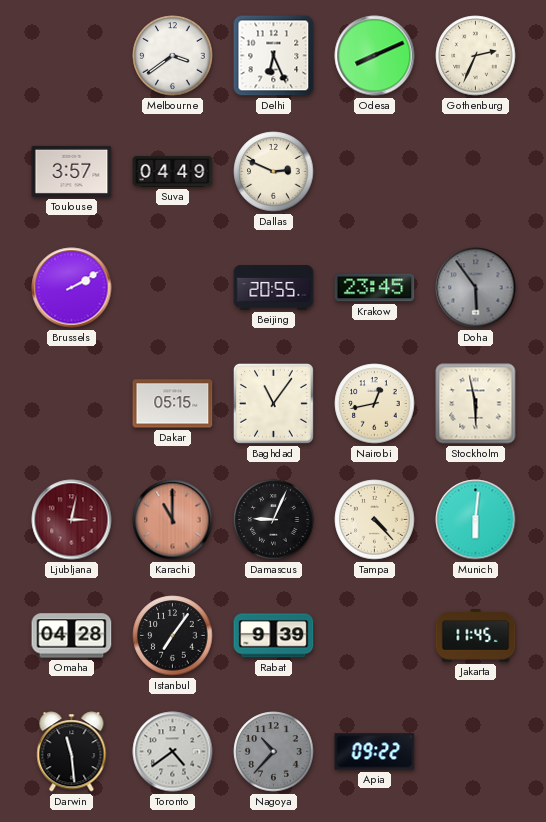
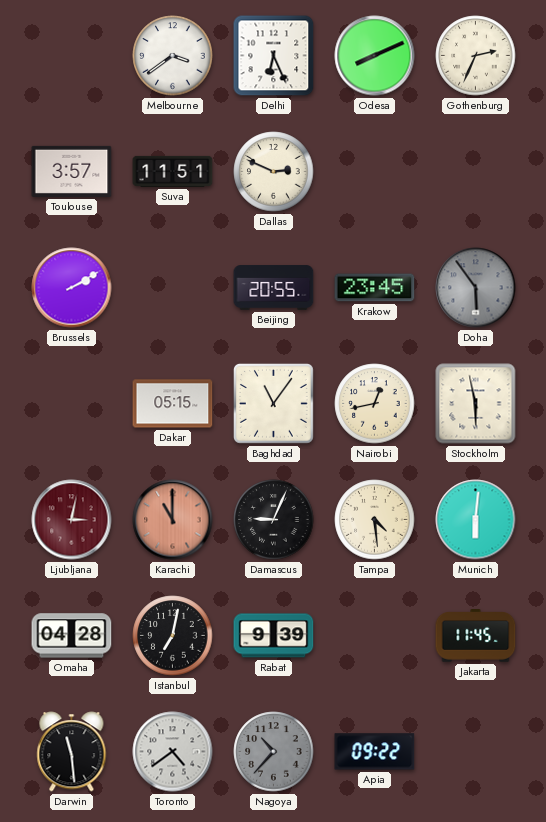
Suva: 04:49 -> 11:51 (173, 171)
Tampa: 4:23 -> 4:29 (375, 520)
Istanbul: 7:06 -> 7:02 (173, 636)
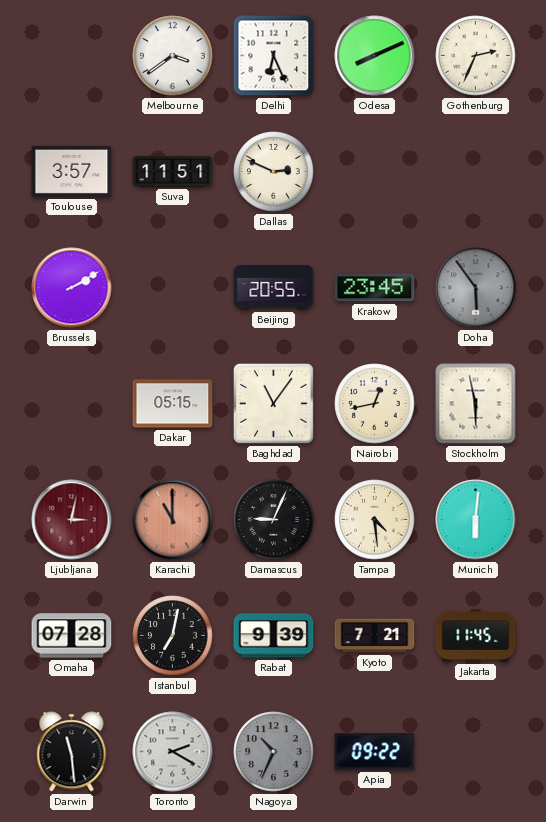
Omaha: 04:28 -> 07:28 (72, 636)
Kyoto: none -> 7:21 (375, 636)
Toronto: 4:39 -> 2:20 (173, 752)
Nagoya: 10:37 -> 10:34 (274, 752)
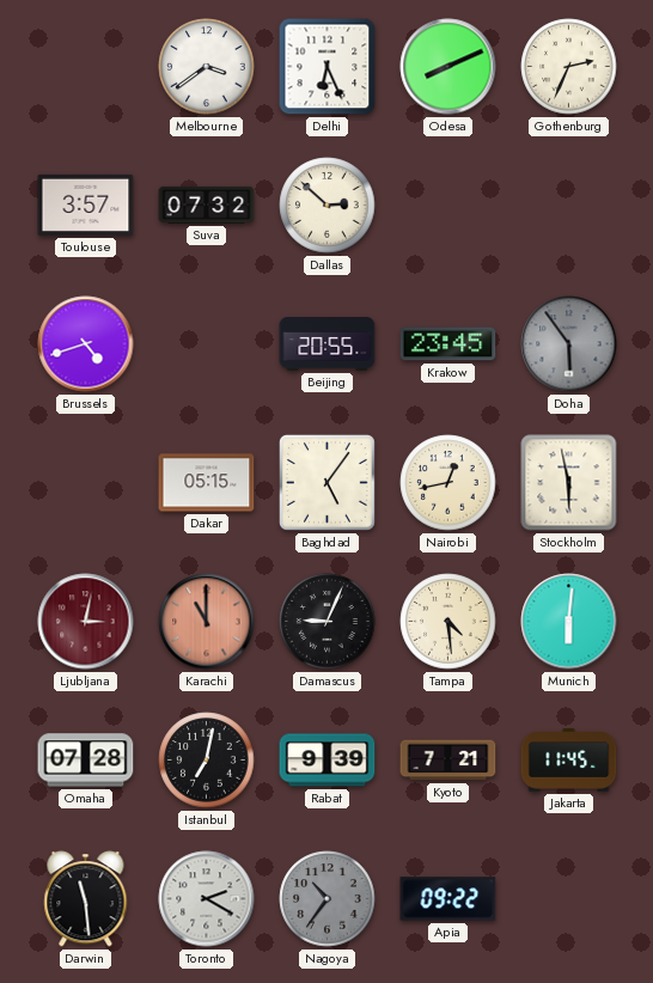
Suva: 11:51 -> 07:32 (207, 204)
Dallas: 2:49 -> 2:52 (328, 206)
Brussels: 2:10 -> 4:42 (86, 344)
Baghdad: 11:06 -> 5:06 (326, 482)
Nagoya: 10:34 -> 10:36 (328, 899)
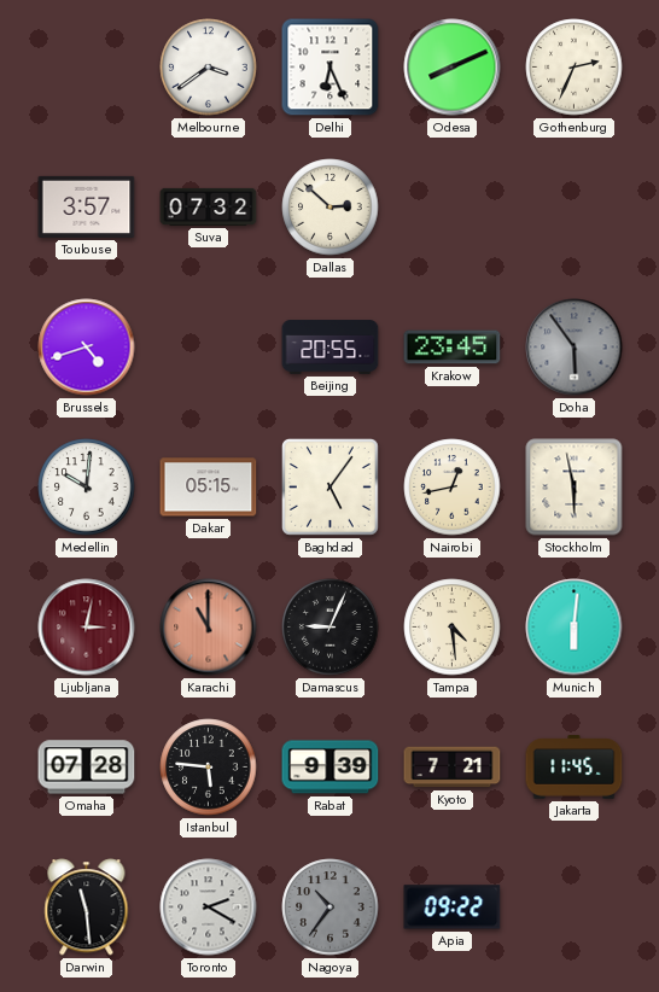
Medellin: none -> 10:01 (87, 488)
Istanbul: 7:02 -> 5:46 (209, 768)
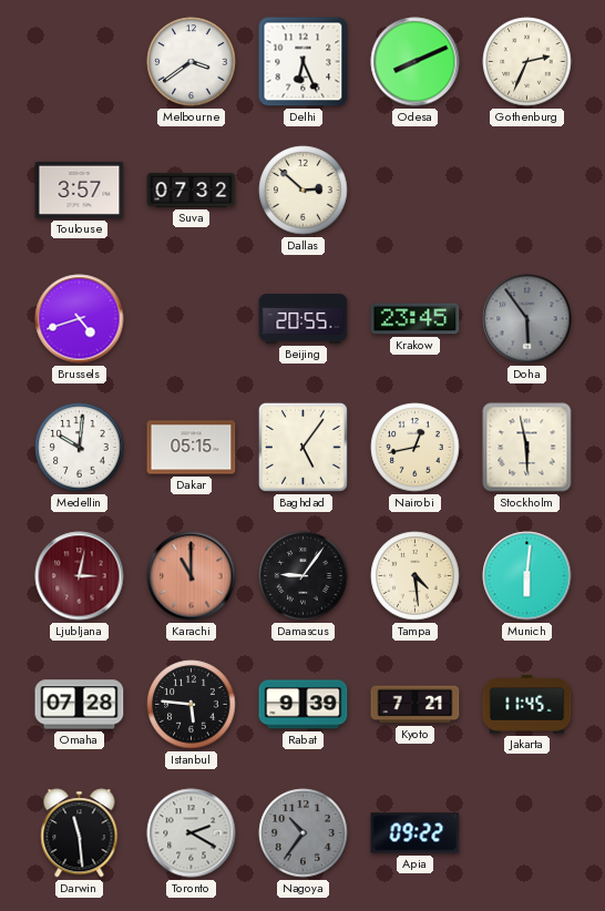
Damascus: 9:04 -> 9:06 (304, 576)
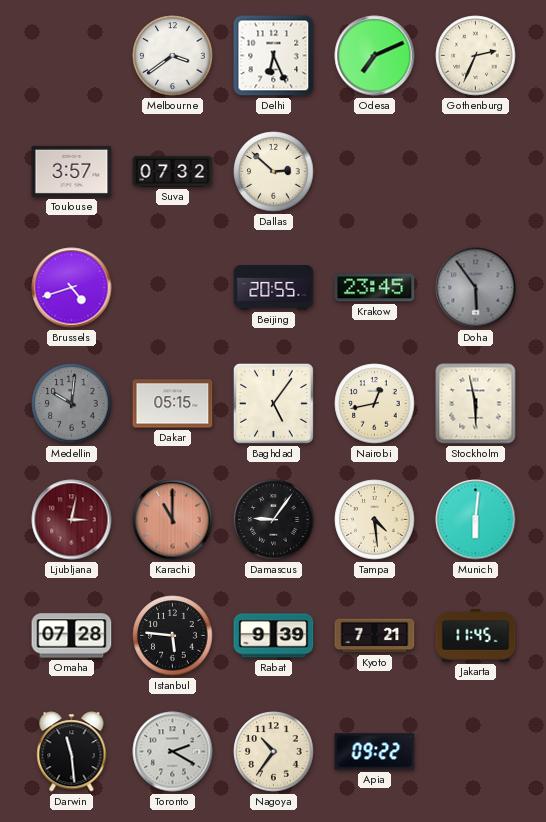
Odesa: 8:11 -> 7:11 (375, 56)
Medellin dial: white -> grey (72, 404)
Nagoya dial: grey -> cream (274, 752)
